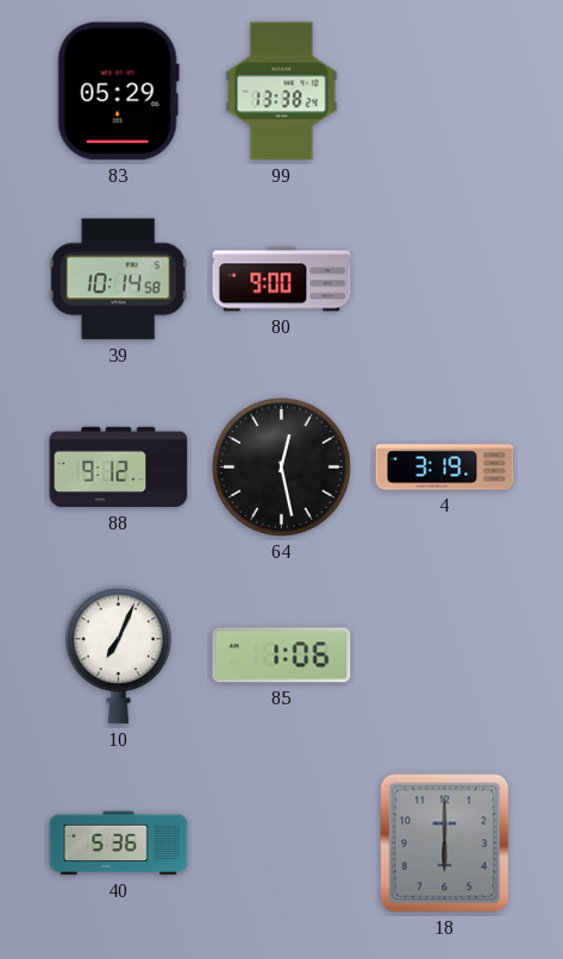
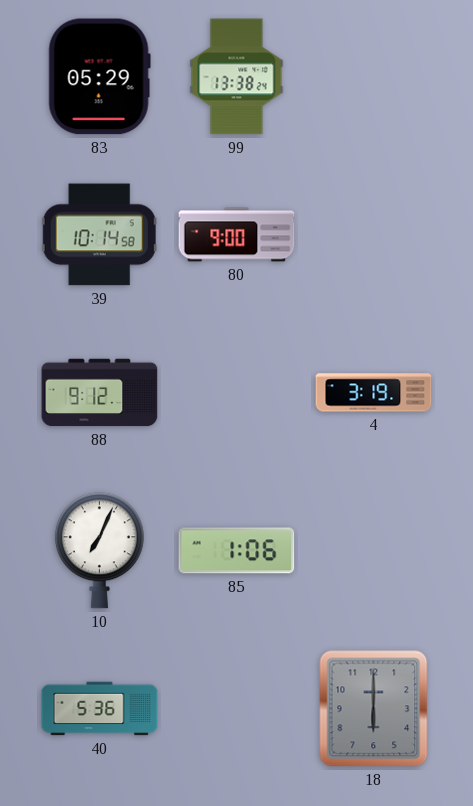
64: 12:28 -> none (281, 466)
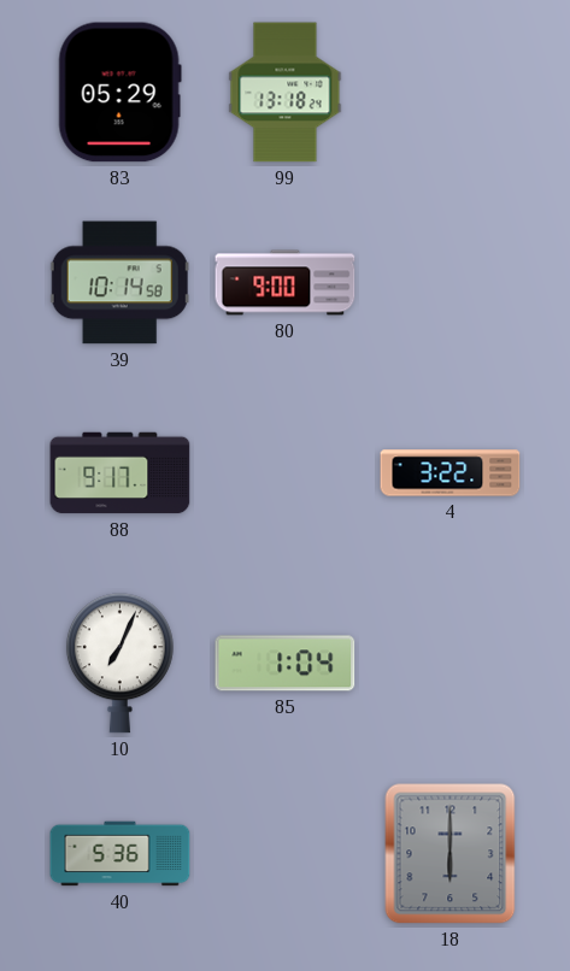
99: 13:38 -> 13:18 (286, 93)
88: 9:12 -> 9:17 (121, 473)
4: 3:19 -> 3:22 (451, 473)
85: 1:06 -> 1:04 (286, 664)
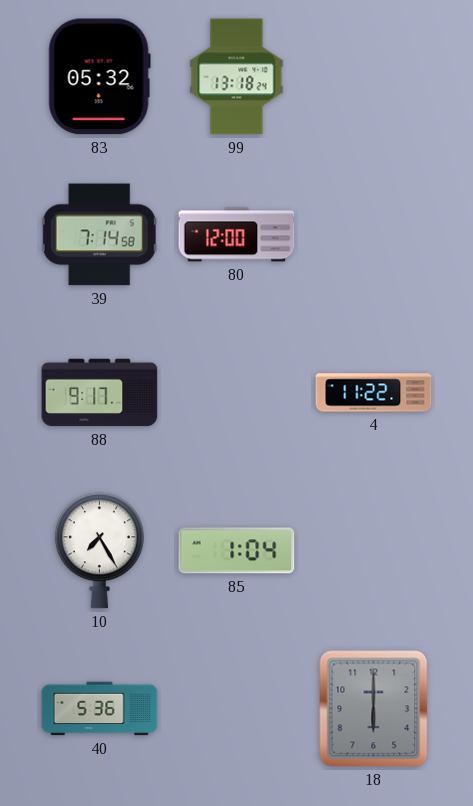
83: 05:29 -> 05:32 (99, 77)
39: 10:14 -> 7:14 (99, 235)
80: 9:00 -> 12:00 (237, 235)
4: 3:22 -> 11:22 (374, 393)
10: 7:04 -> 7:25 (99, 551)
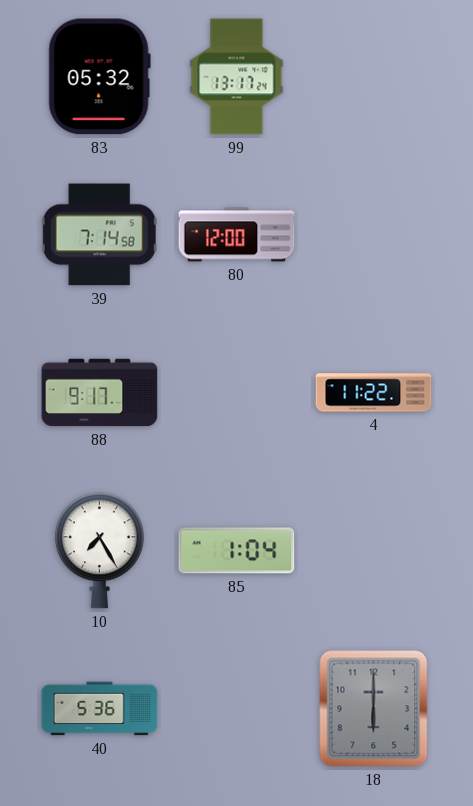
99: 13:18 -> 13:17 (237, 77)
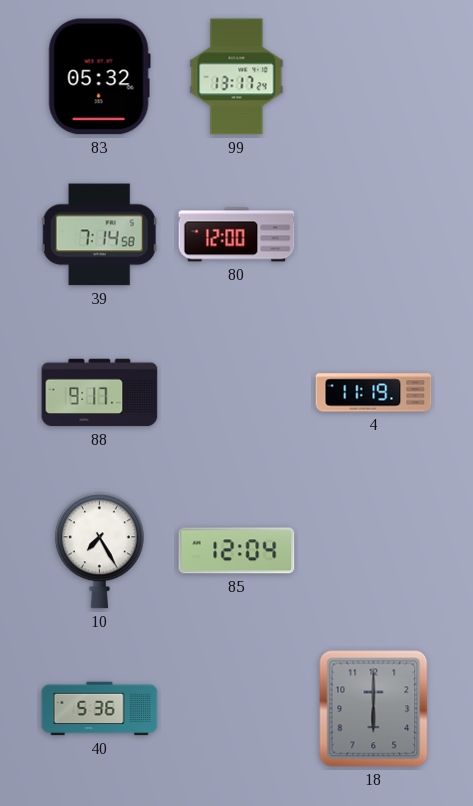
4: 11:22 -> 11:19 (374, 393)
85: 1:04 -> 12:04 (237, 551)
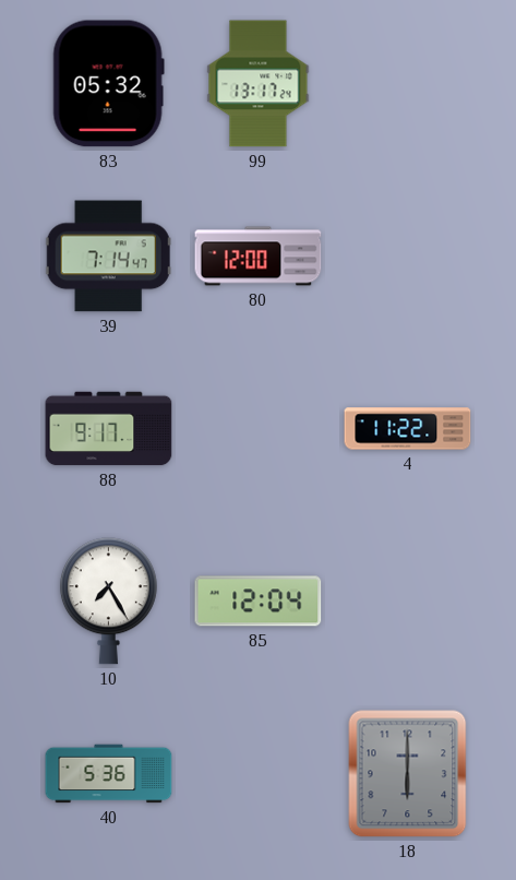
39: 7:14:58 -> 7:14:47 (108, 257)
4: 11:19 -> 11:22 (408, 429)
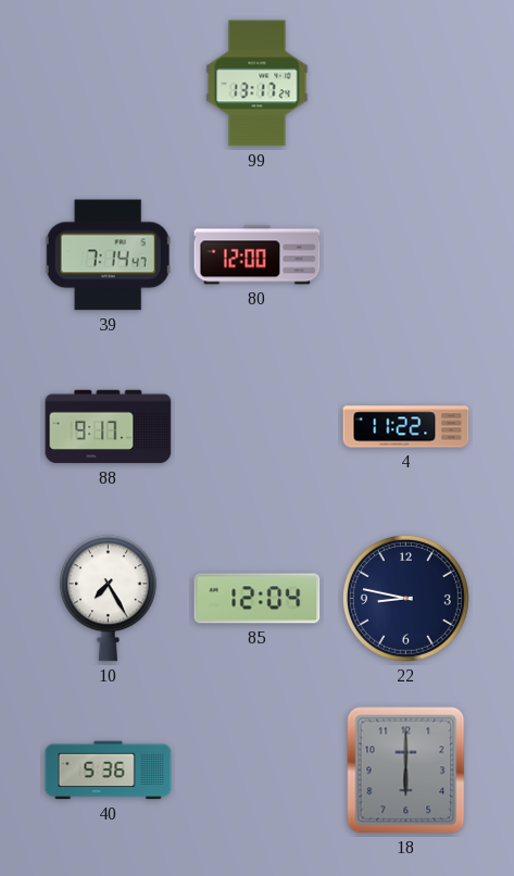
83: 05:32 -> none (108, 84)
22: none -> 8:47 (405, 598)
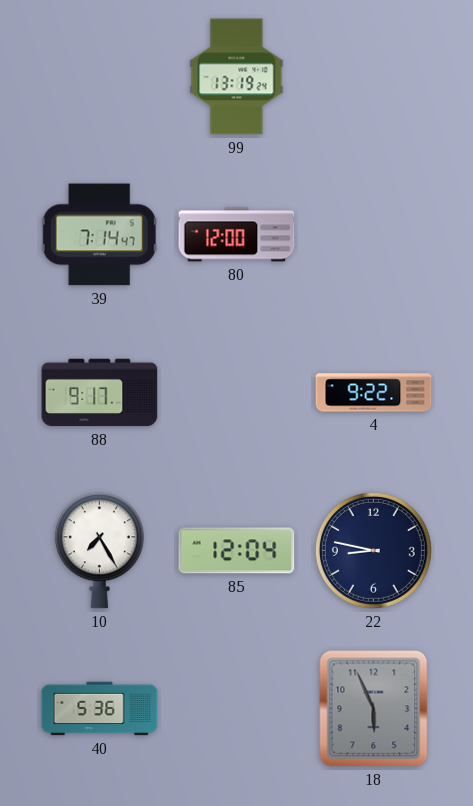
99: 13:17 -> 13:19 (237, 77)
4: 11:22 -> 9:22 (374, 393)
18: 6:00 -> 5:56 (374, 709)
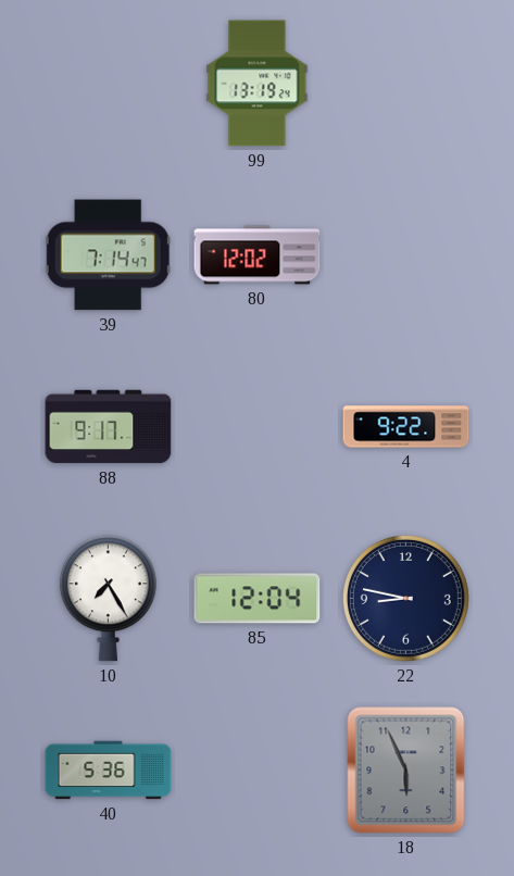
80: 12:00 -> 12:02 (258, 255)
